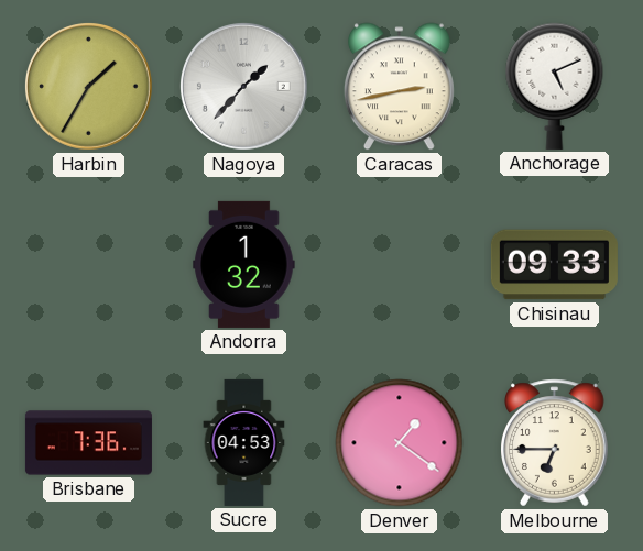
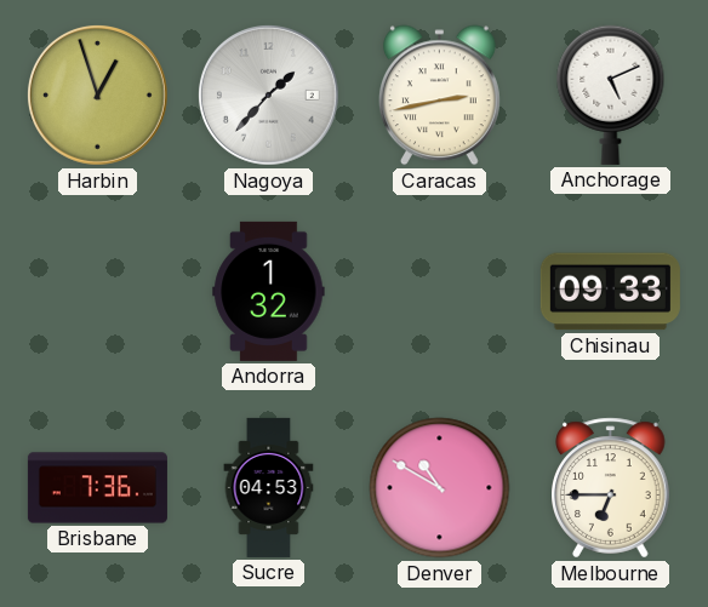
Harbin: 1:35 -> 12:57 (97, 95)
Denver: 1:21 -> 10:50 (440, 488)
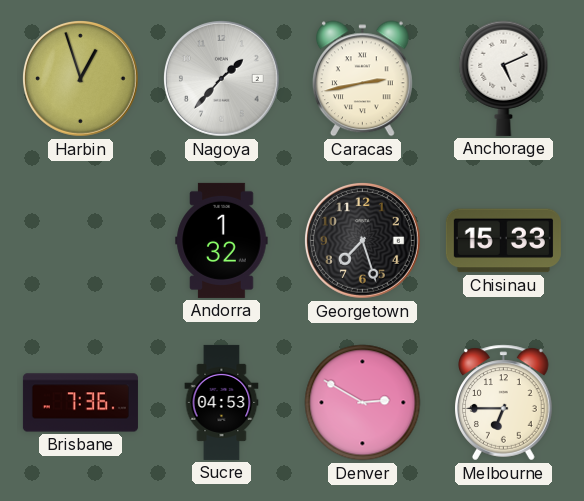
Georgetown: none -> 7:27 (362, 240)
Chisinau: 09:33 -> 15:33 (503, 241)
Denver: 10:50 -> 2:50 (363, 403)
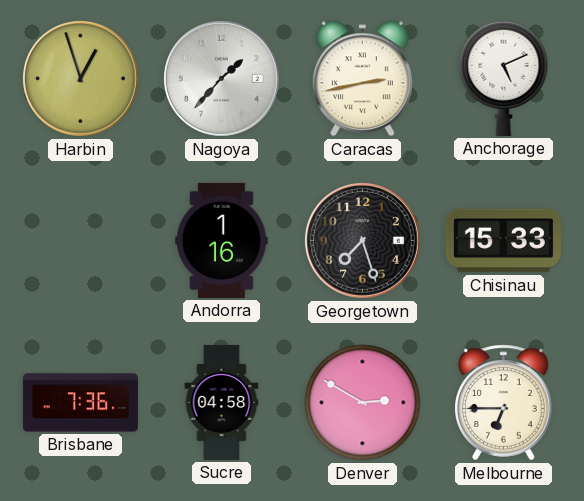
Andorra: 1:32 -> 1:16 (222, 240)
Sucre: 04:53 -> 04:58 (222, 402)
